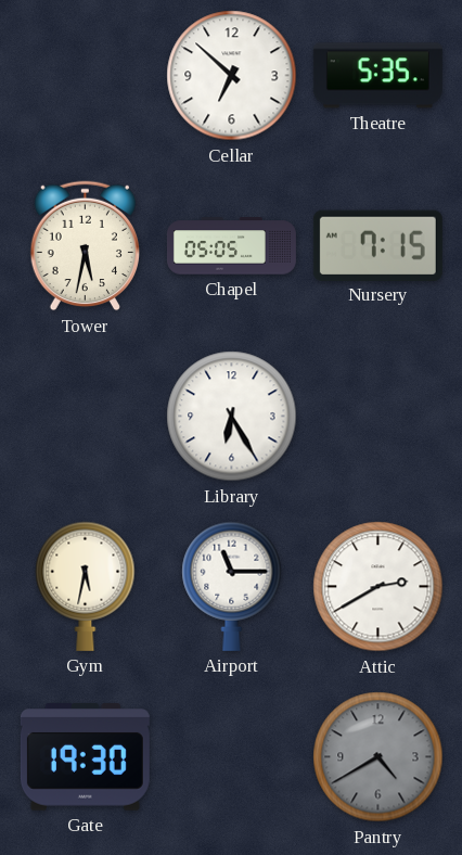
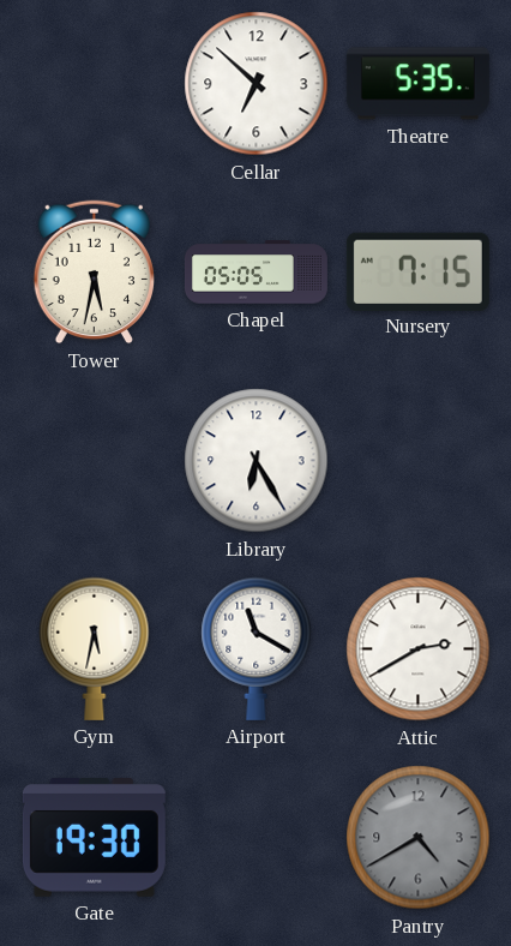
Airport: 11:15 -> 11:20 (257, 648)
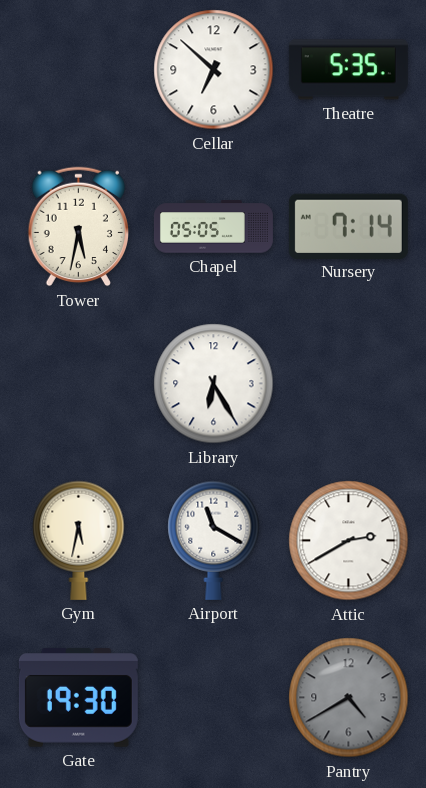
Nursery: 7:15 -> 7:14 (348, 226)
